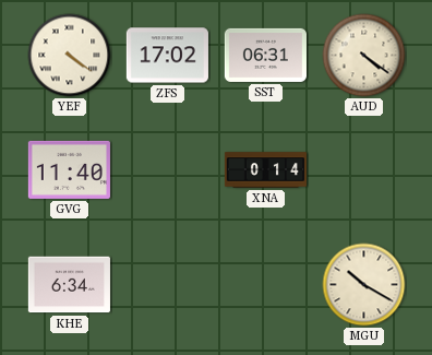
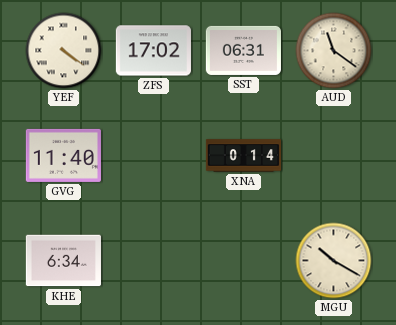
AUD: 4:21 -> 11:21 (334, 51)
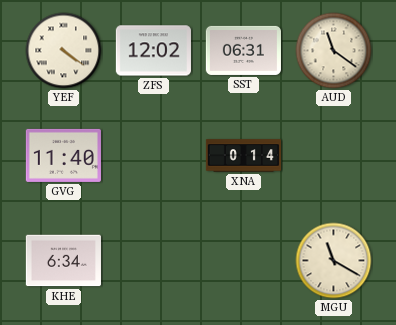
ZFS: 17:02 -> 12:02 (153, 51)
MGU: 10:20 -> 11:20 (334, 261)
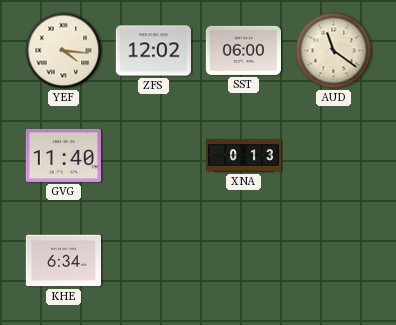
YEF: 4:21 -> 4:16 (64, 51)
SST: 06:31 -> 06:00 (243, 50)
XNA: 0:14 -> 0:13 (243, 156)
MGU: 11:20 -> none (334, 261)
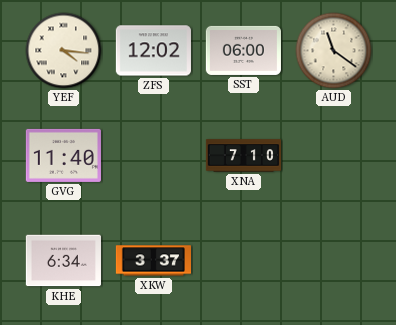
XNA: 0:13 -> 7:10 (243, 156)
XKW: none -> 3:37 (153, 261)
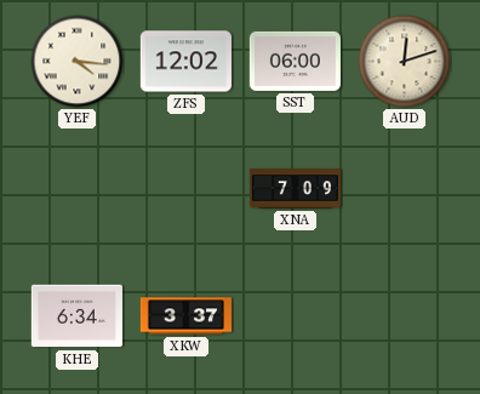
AUD: 11:21 -> 12:12 (405, 62)
GVG: 11:40 -> none (63, 155)
XNA: 7:10 -> 7:09 (295, 189)
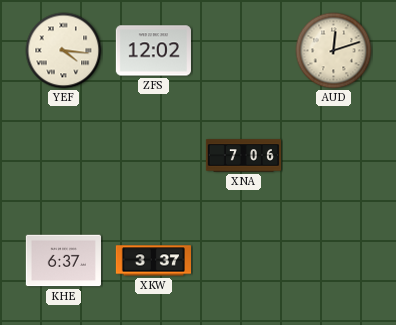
SST: 06:00 -> none (295, 61)
XNA: 7:09 -> 7:06 (243, 156)
KHE: 6:34 -> 6:37 (63, 261)
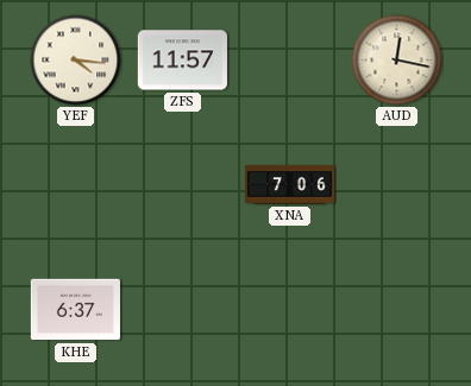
ZFS: 12:02 -> 11:57 (182, 61)
AUD: 12:12 -> 12:17 (397, 61)
XKW: 3:37 -> none (153, 261)
